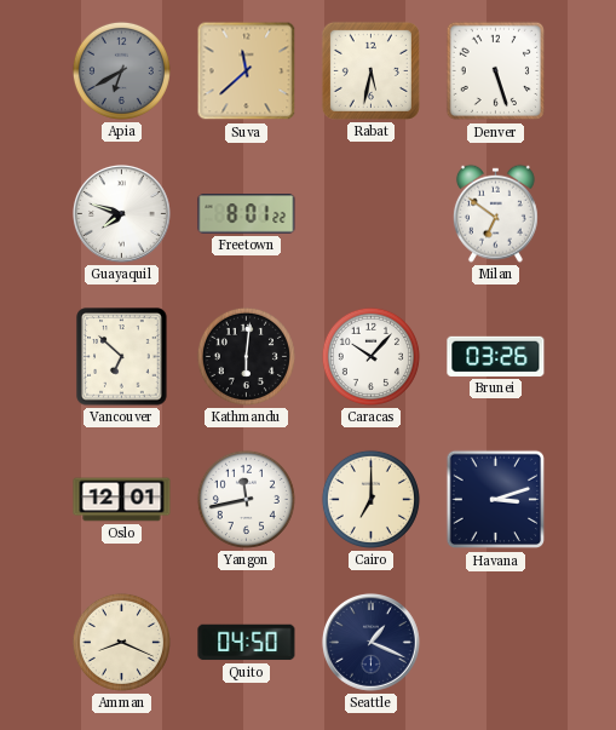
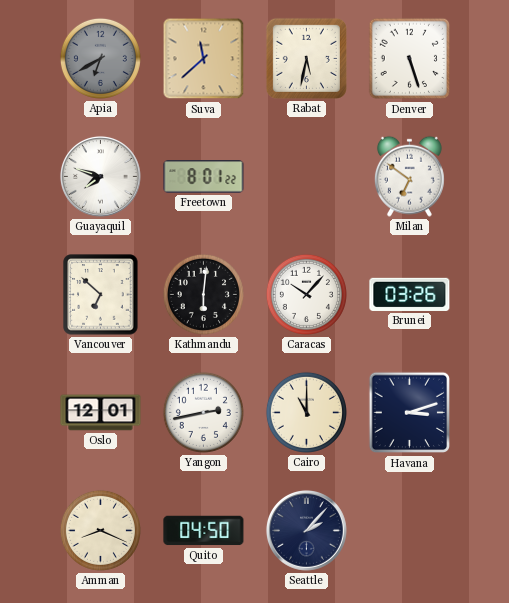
Yangon: 11:43 -> 2:43 (203, 412)
Cairo: 7:00 -> 11:00 (306, 412)
Seattle: 1:19 -> 2:07 (307, 531)
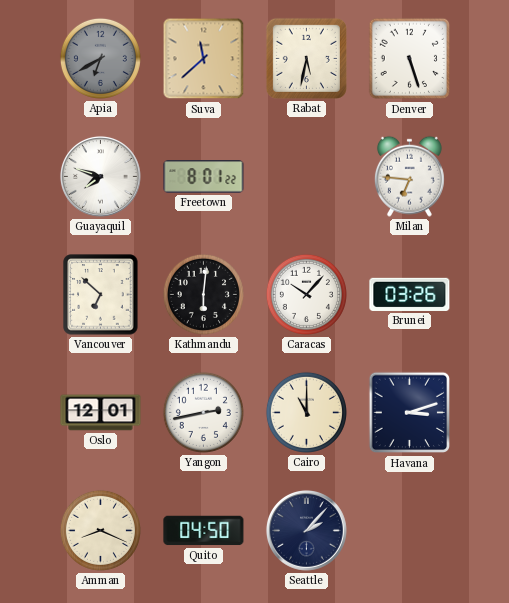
Milan: 6:51 -> 6:46 (409, 176)
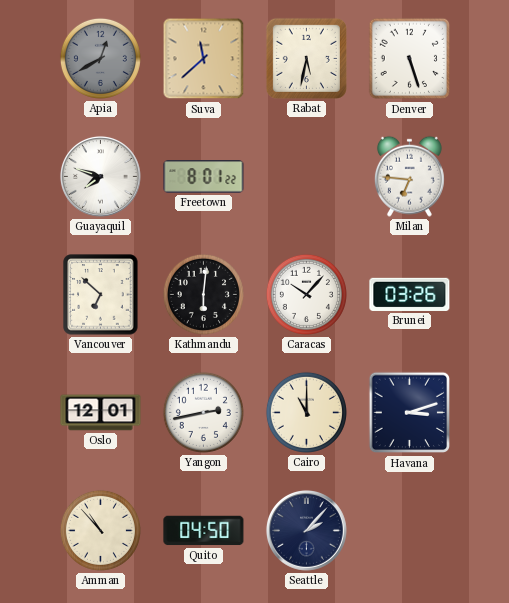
Apia: 6:40 -> 12:40 (100, 58)
Amman: 8:19 -> 10:53 (100, 530)
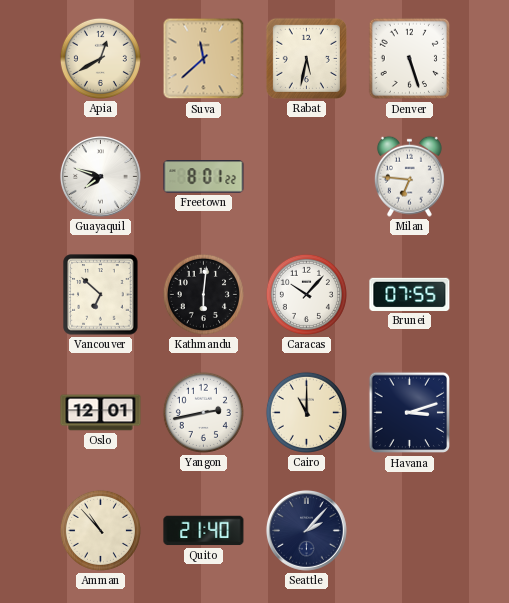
Apia dial: grey -> cream (100, 58)
Brunei: 03:26 -> 07:55 (410, 294)
Quito: 04:50 -> 21:40 (204, 531)
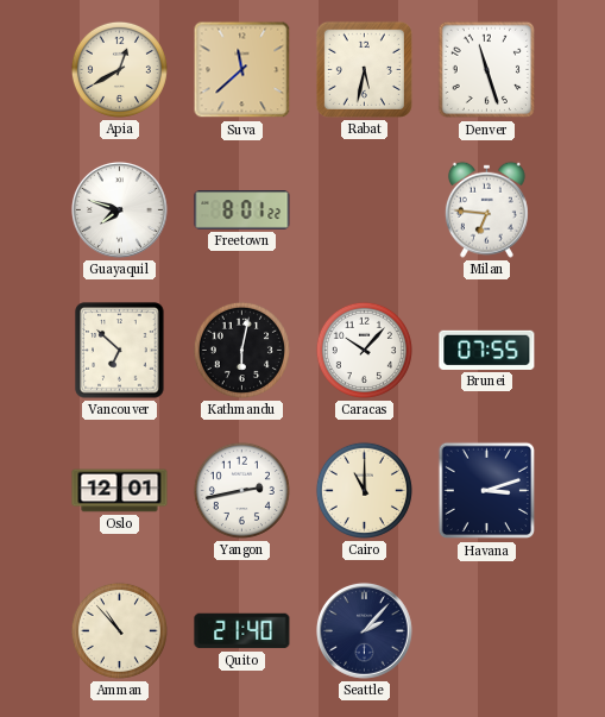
Denver: 5:27 -> 11:27 (487, 70)
Kathmandu: 6:01 -> 6:02 (241, 350)
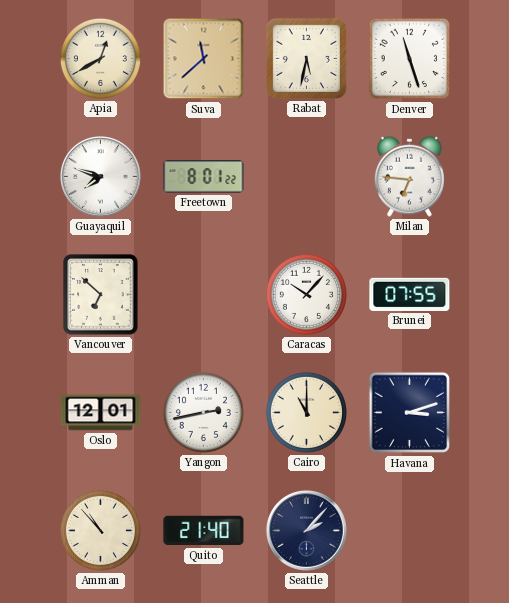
Kathmandu: 6:02 -> none (241, 350)
